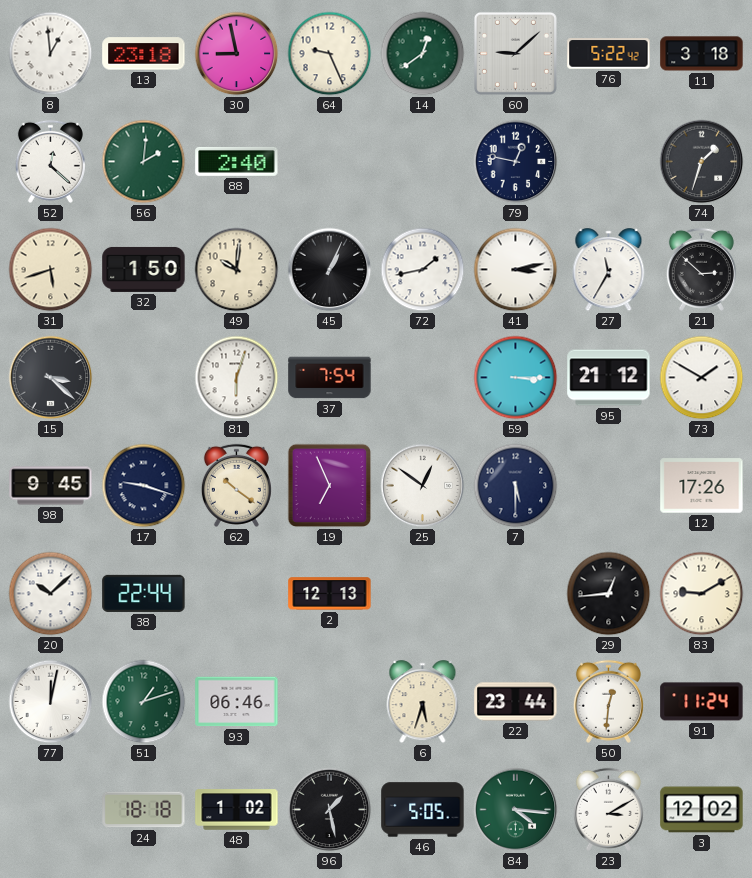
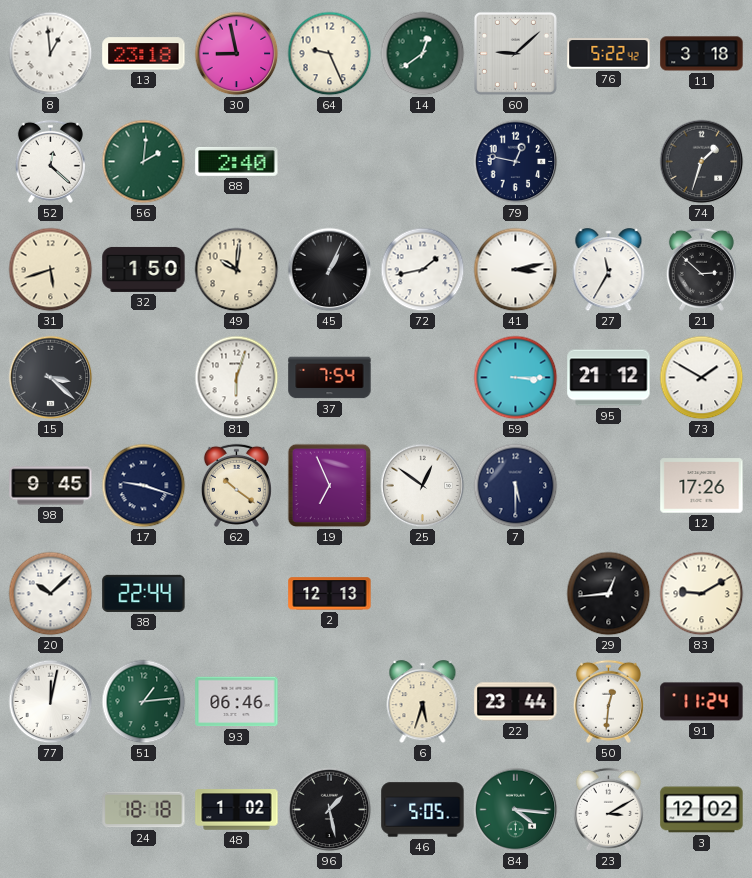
51: 1:12 -> 1:14 (144, 702)
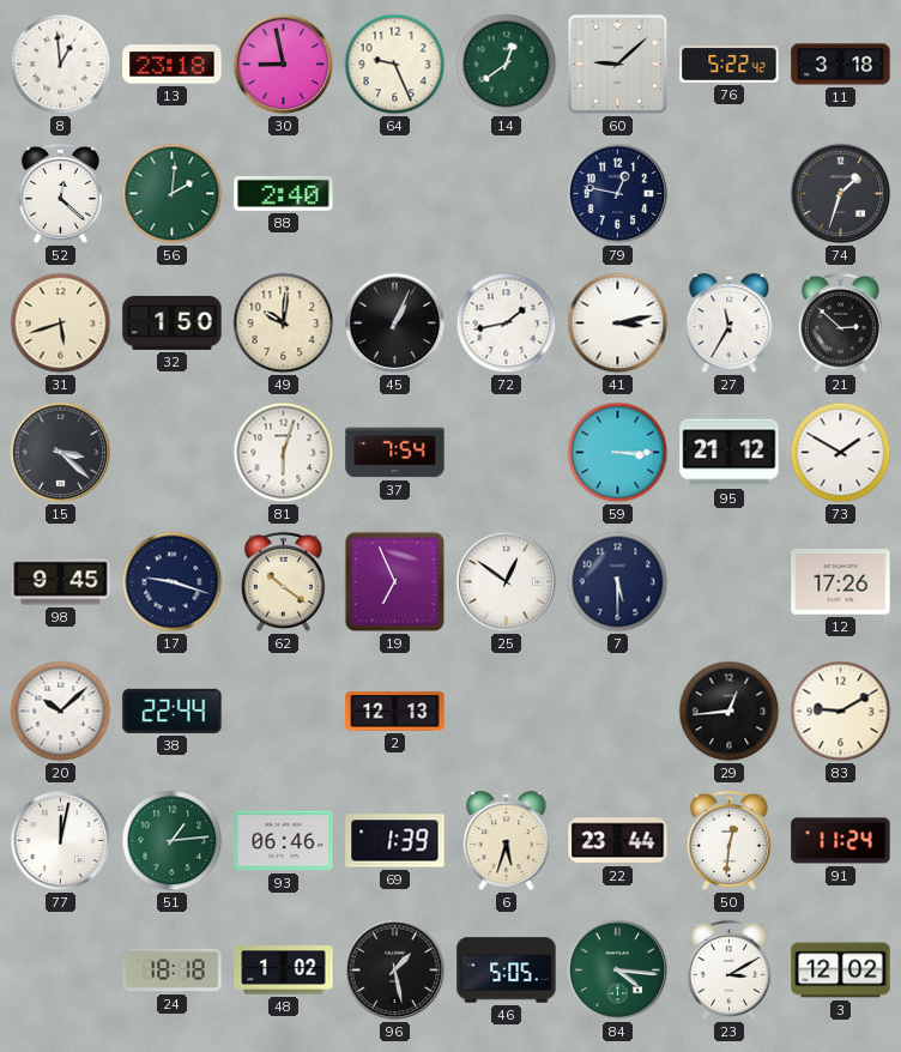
69: none -> 1:39 (395, 841)
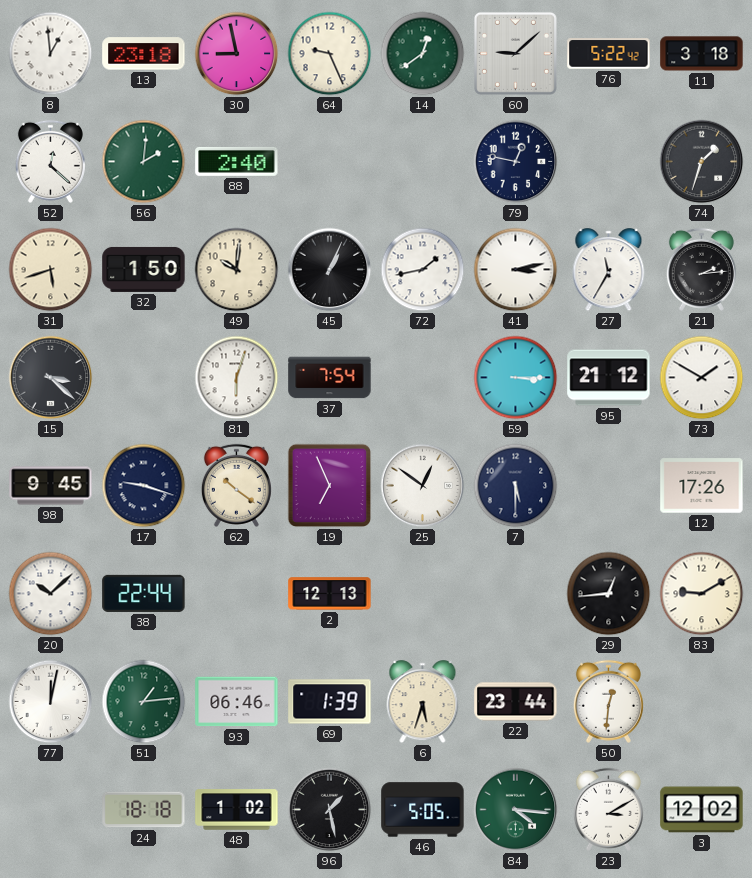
21: 2:52 -> 2:14 (701, 269)
91: 11:24 -> none (841, 841)
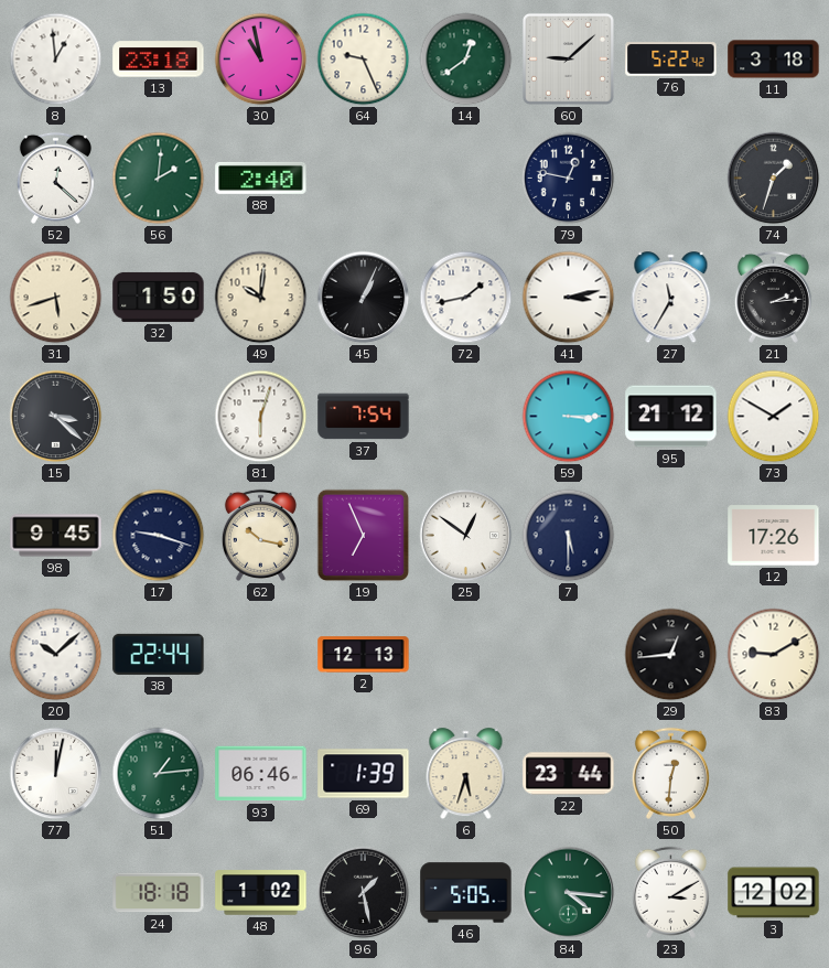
30: 8:58 -> 10:58 (261, 60)
62: 10:21 -> 10:17 (260, 535)
